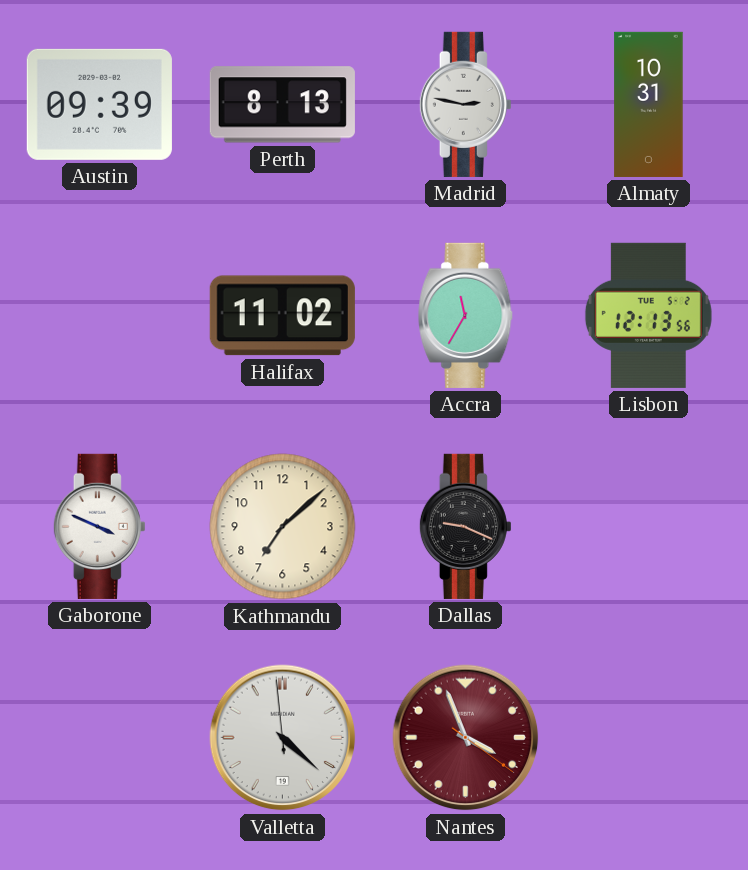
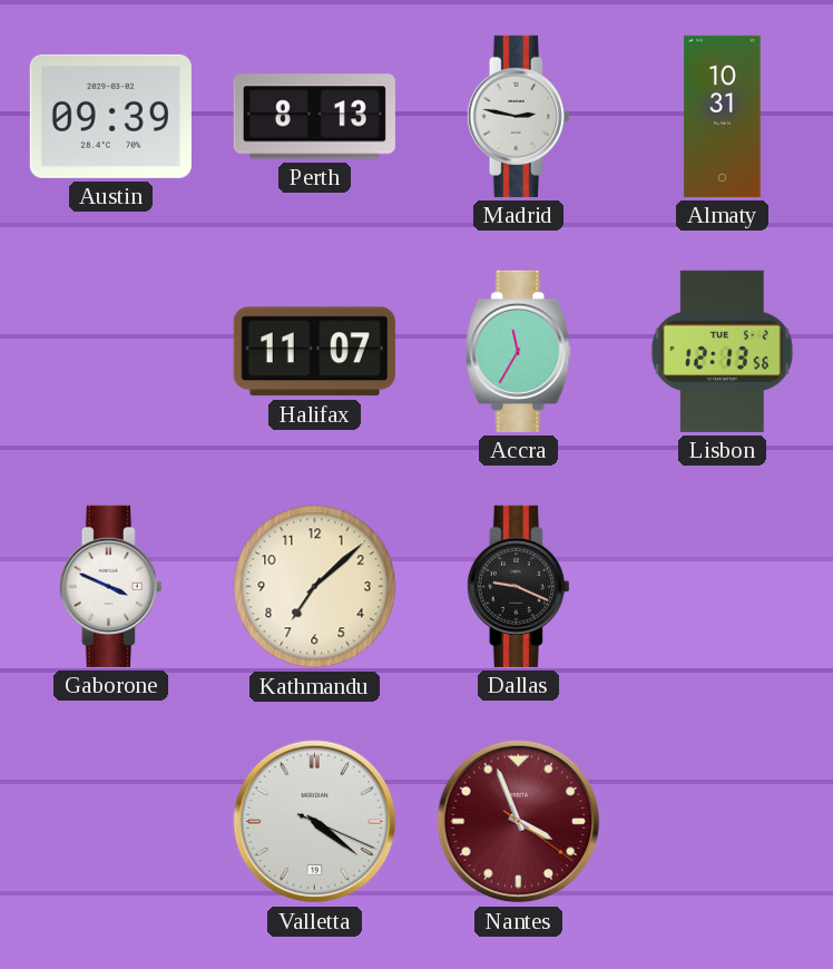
Halifax: 11:02 -> 11:07 (314, 352)
Valletta: 4:21:59 -> 4:21:19 (315, 822)
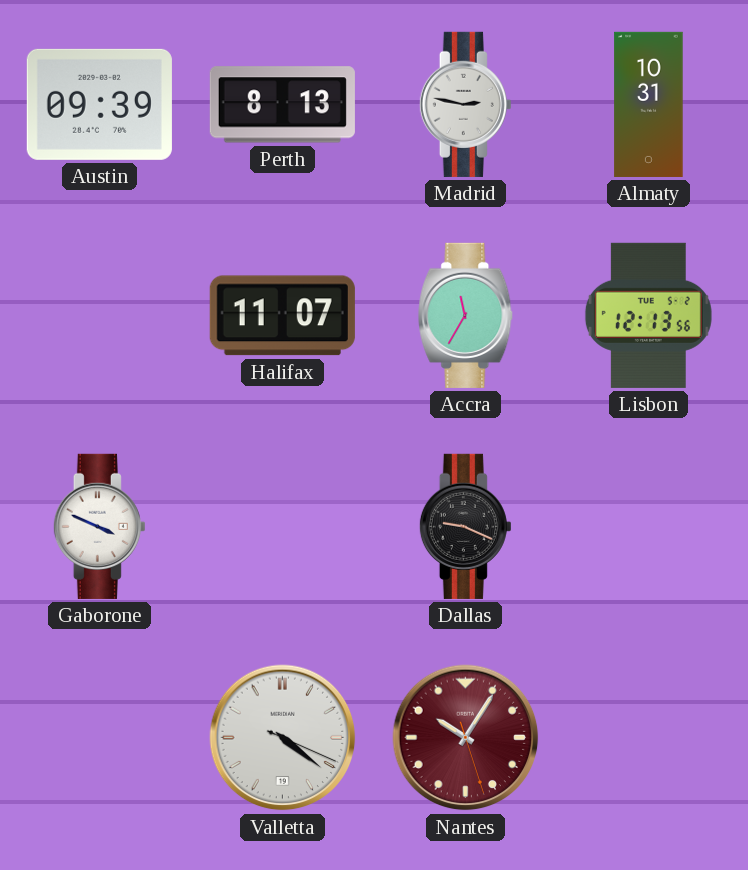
Kathmandu: 7:08 -> none (315, 587)
Nantes: 3:56 -> 10:05 (466, 738)
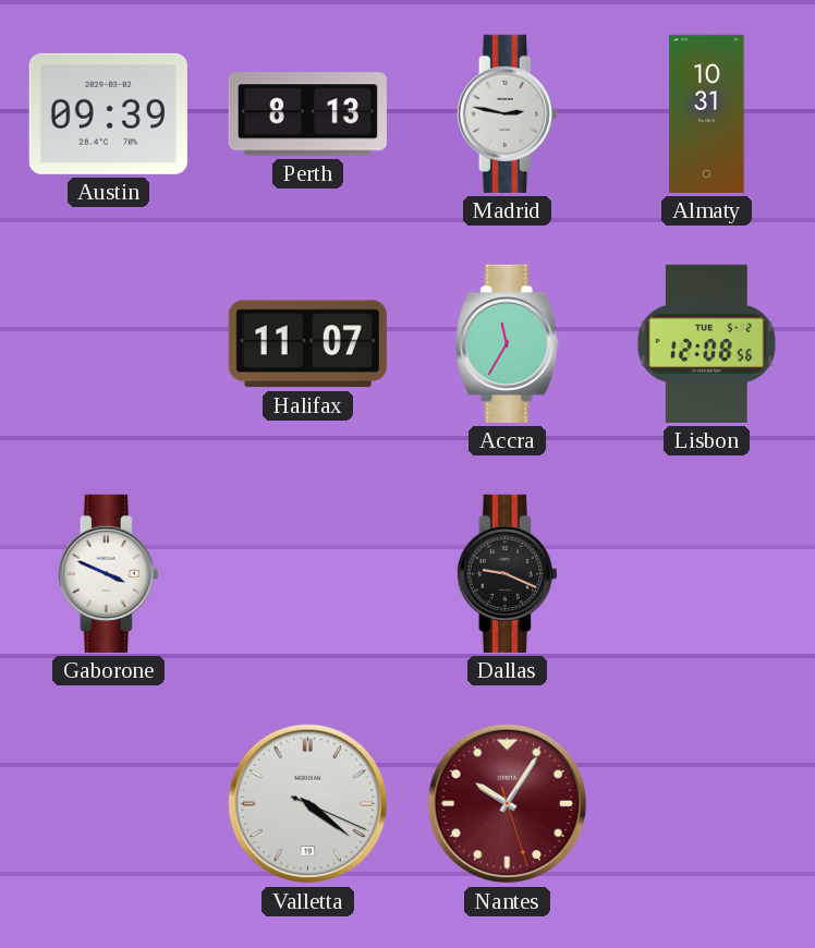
Lisbon: 12:13 -> 12:08 (706, 343)
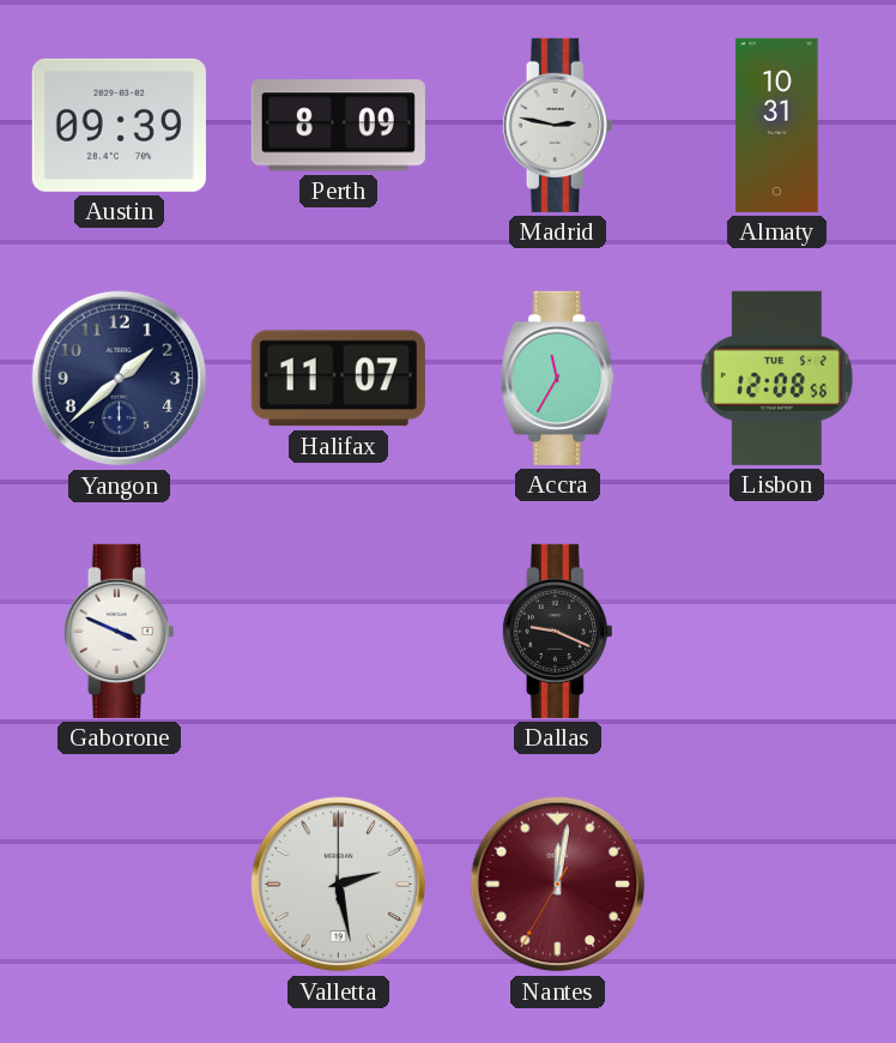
Perth: 8:13 -> 8:09 (338, 126)
Yangon: none -> 1:38 (120, 379)
Valletta: 4:21 -> 2:28 (339, 885)
Nantes: 10:05 -> 12:01 (558, 885)
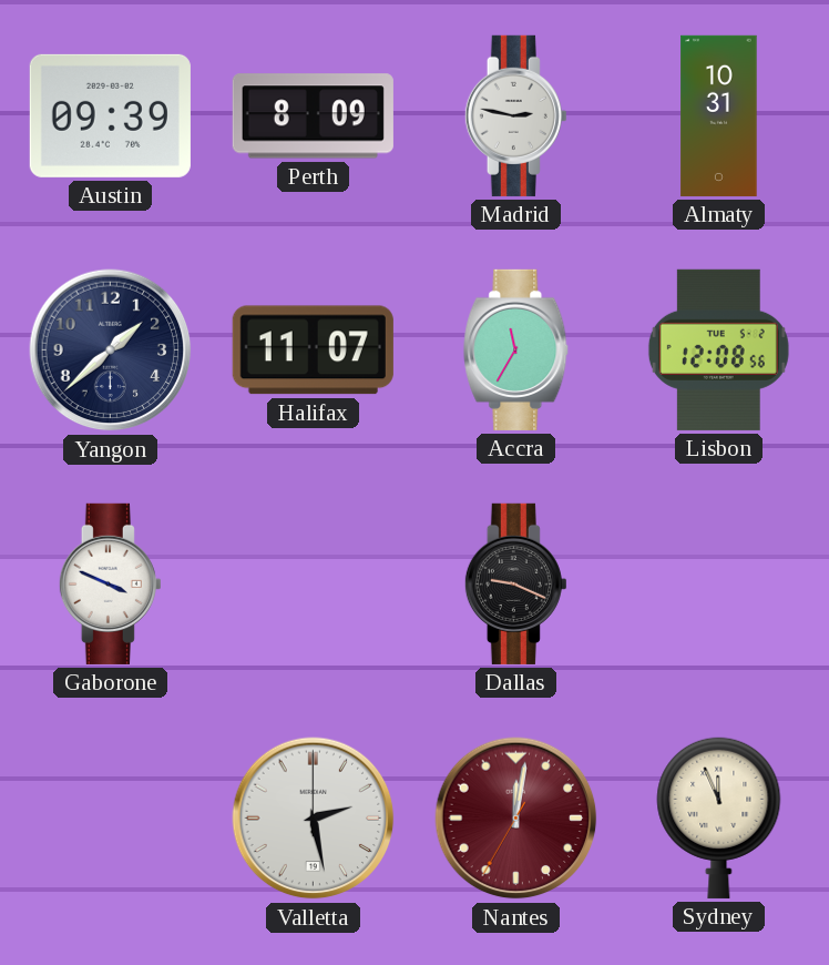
Sydney: none -> 11:56 (719, 817)
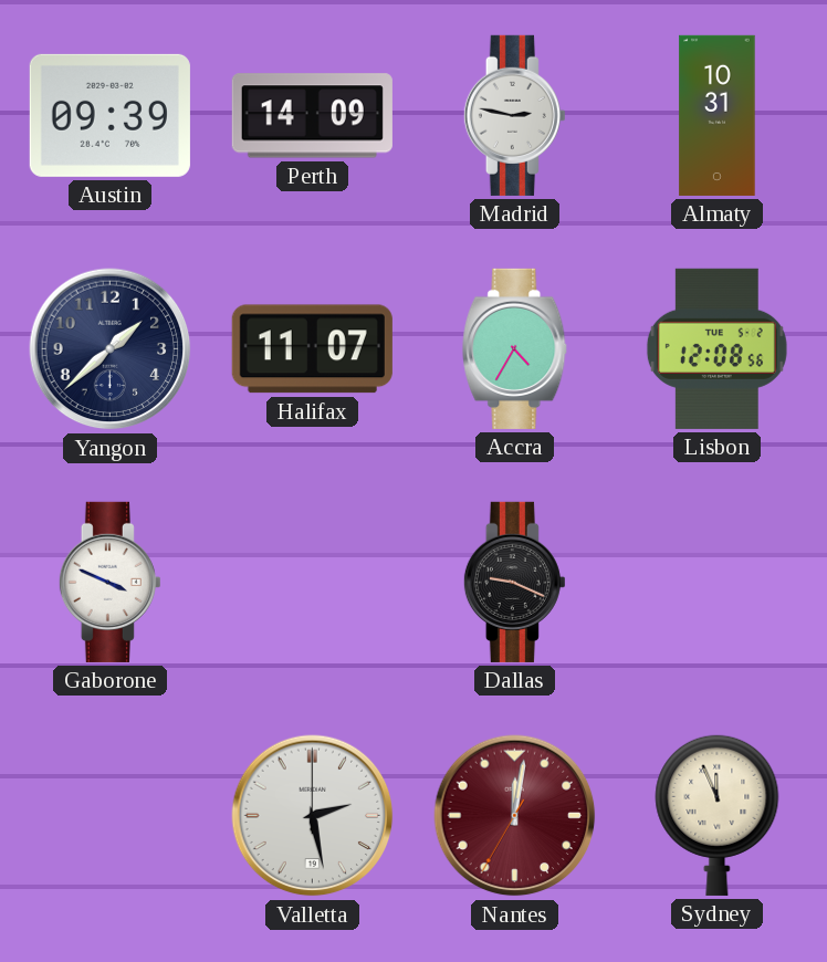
Perth: 8:09 -> 14:09 (312, 116)
Accra: 11:35 -> 4:35 (515, 348)
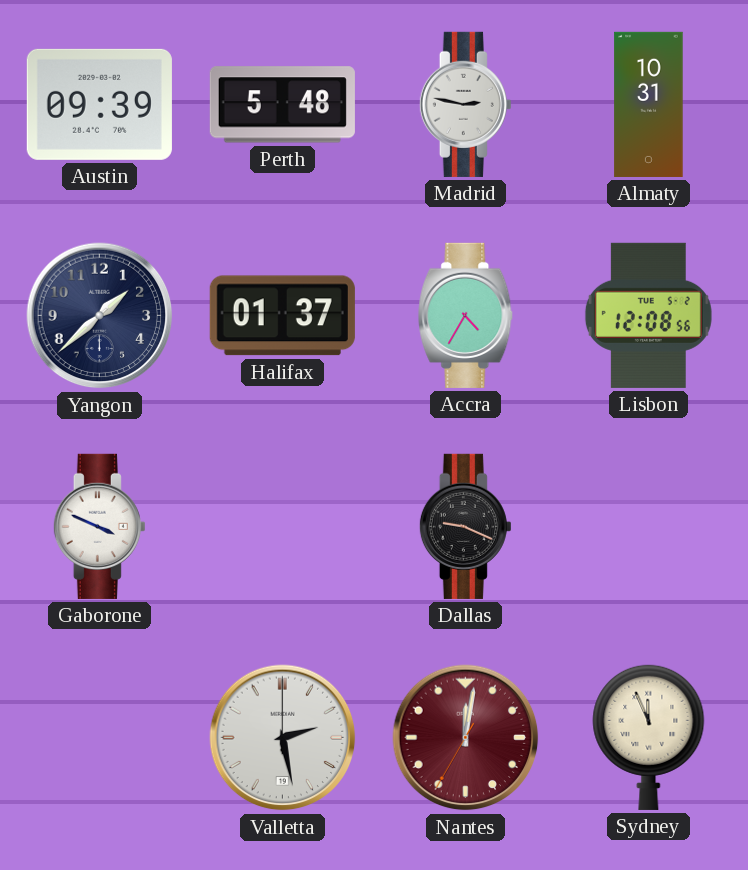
Perth: 14:09 -> 5:48 (282, 105)
Halifax: 11:07 -> 01:37 (282, 316)
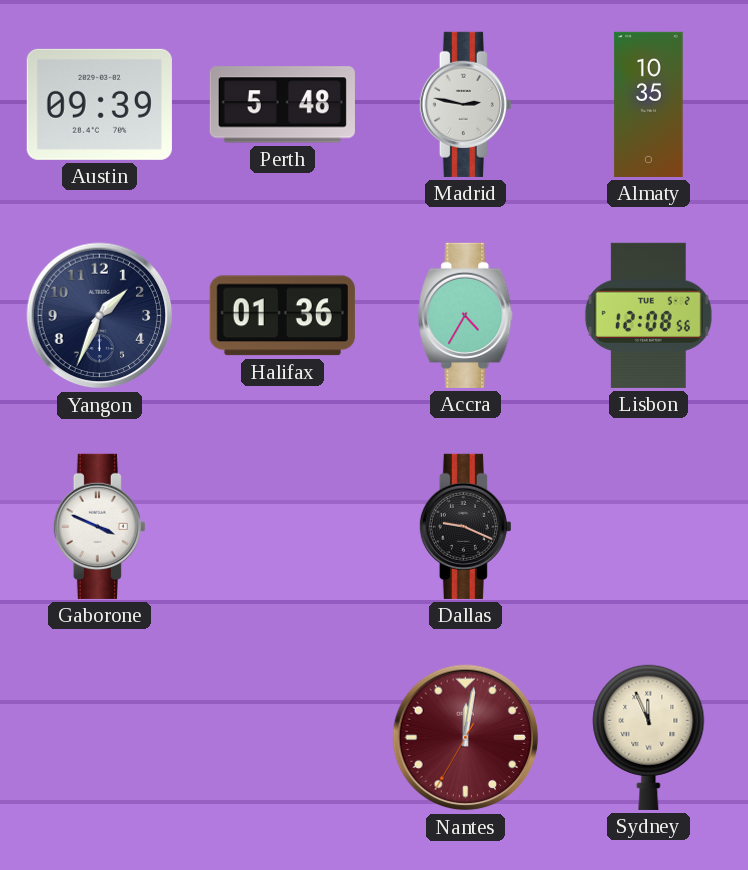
Almaty: 10:31 -> 10:35 (649, 104)
Yangon: 1:38 -> 1:34 (100, 316)
Halifax: 01:37 -> 01:36 (282, 316)
Valletta: 2:28 -> none (283, 738)
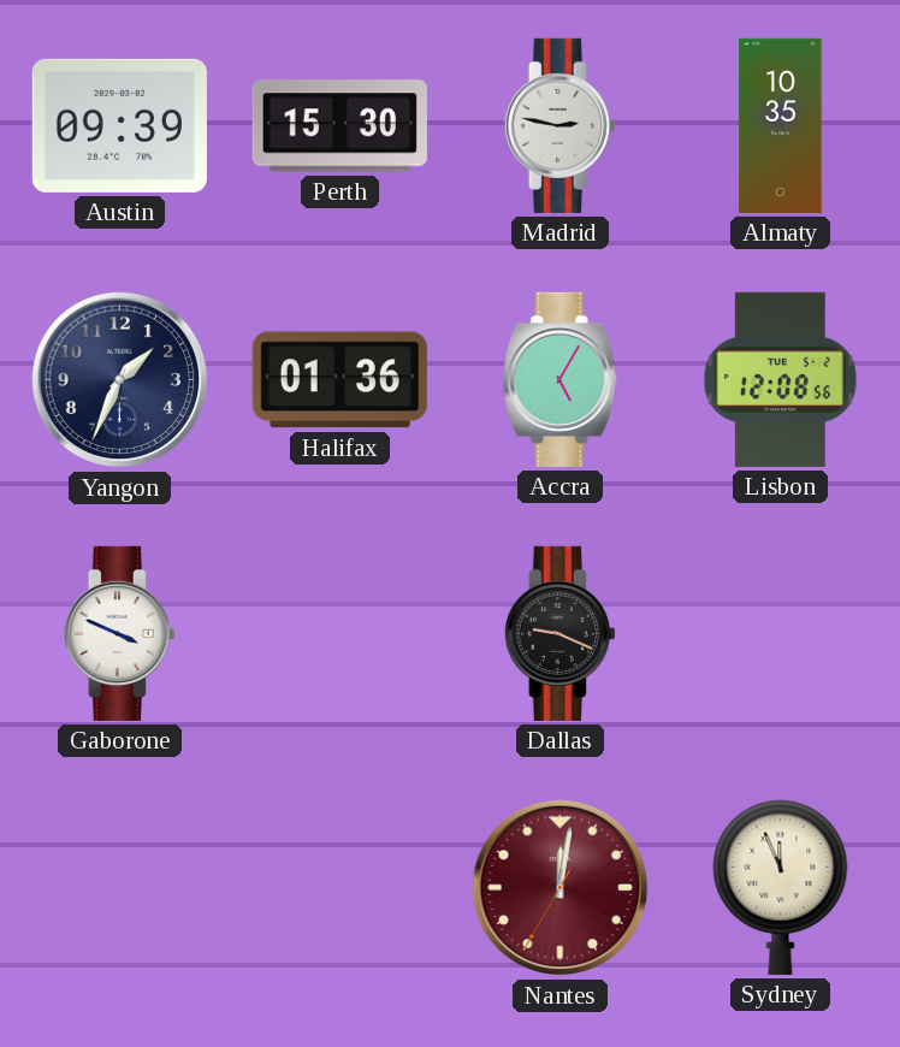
Perth: 5:48 -> 15:30 (339, 126)
Accra: 4:35 -> 5:05 (561, 379)
